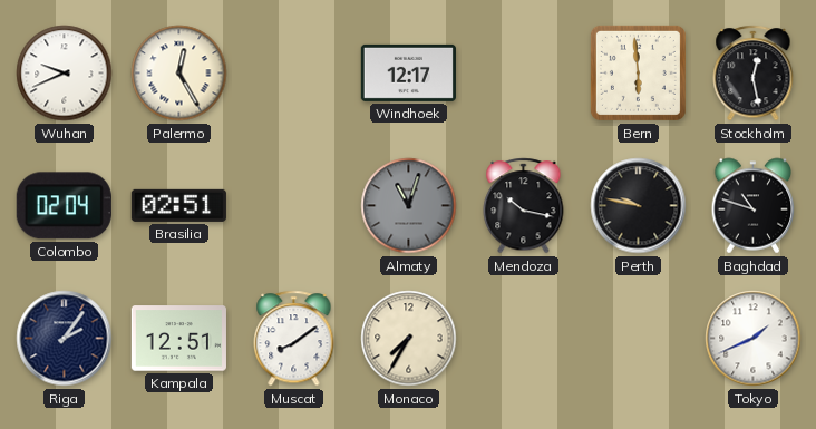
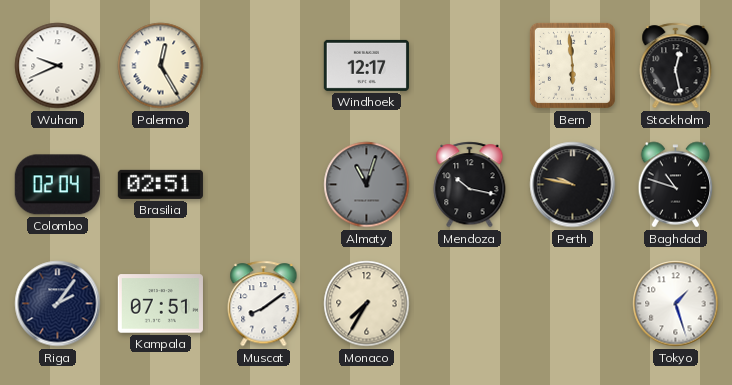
Kampala: 12:51 -> 07:51 (160, 304)
Tokyo: 1:41 -> 1:27 (676, 304)
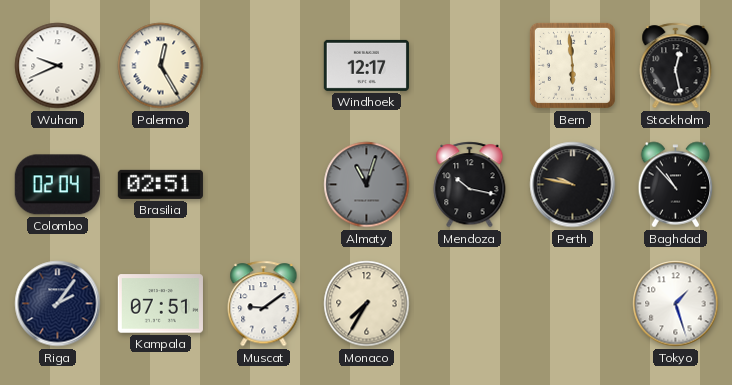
Baghdad: 10:48 -> 10:53 (676, 185)
Muscat: 8:09 -> 9:09 (264, 304)
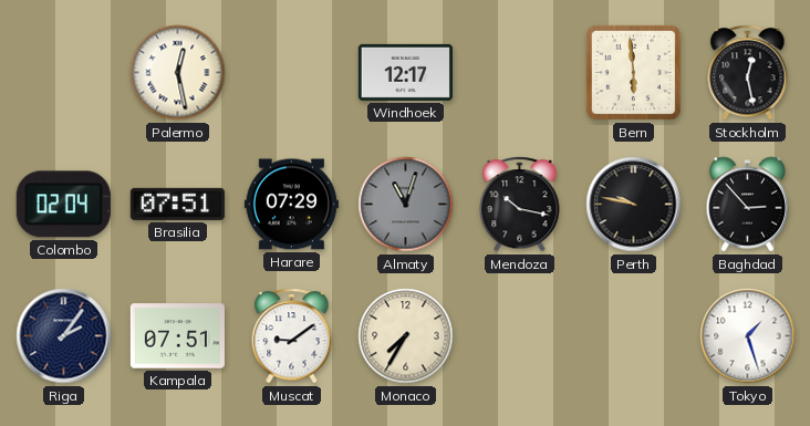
Wuhan: 9:41 -> none (58, 66)
Palermo: 12:25 -> 12:28 (178, 73)
Brasilia: 02:51 -> 07:51 (177, 204)
Harare: none -> 07:29 (291, 205)
Baghdad: 10:53 -> 2:53 (748, 205)
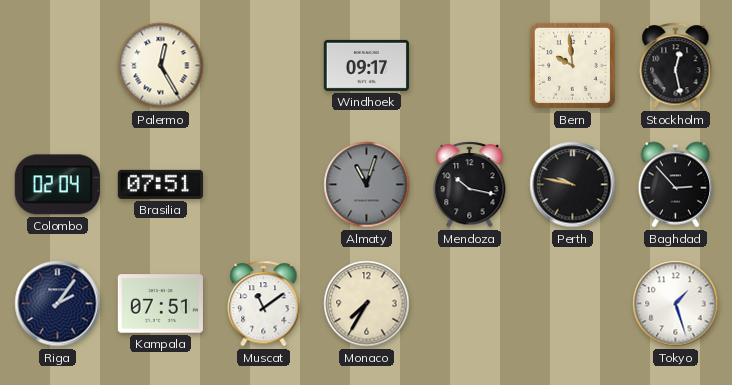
Palermo: 12:28 -> 12:25 (161, 66)
Windhoek: 12:17 -> 09:17 (366, 65)
Bern: 5:59 -> 9:59 (572, 65)
Harare: 07:29 -> none (291, 205)
Muscat: 9:09 -> 11:09 (264, 304)
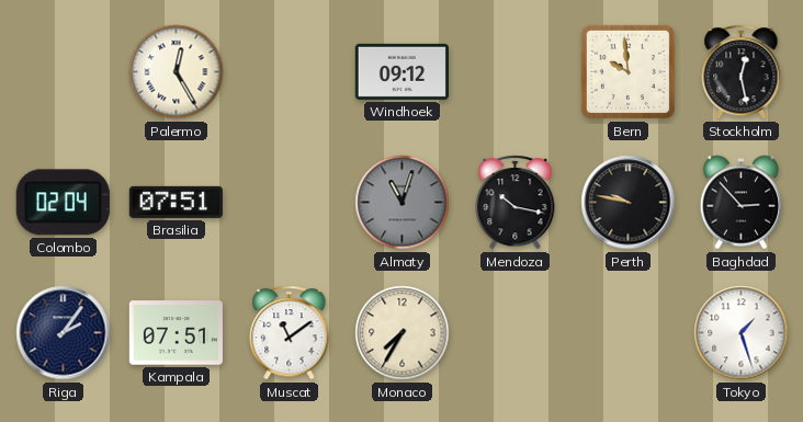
Windhoek: 09:17 -> 09:12 (401, 71)
